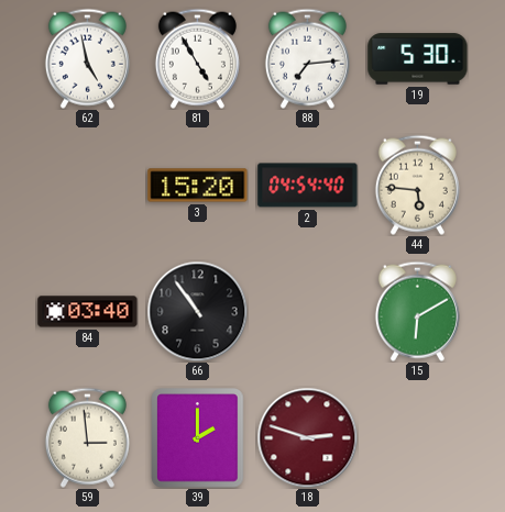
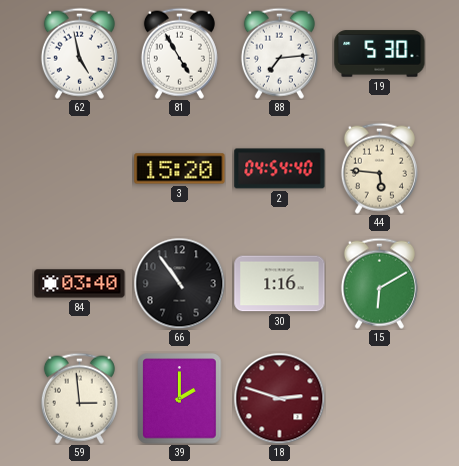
30: none -> 1:16 (280, 284)
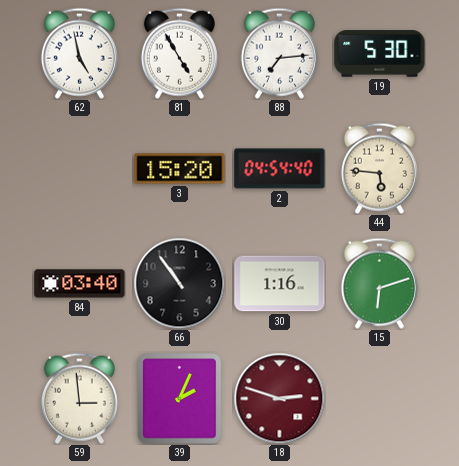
15: 6:10 -> 6:12 (379, 283)
39: 2:00 -> 2:04 (180, 399)
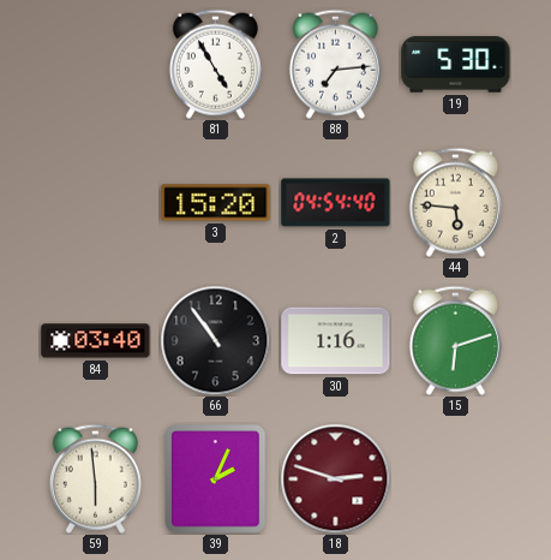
62: 4:58 -> none (79, 53)
59: 2:59 -> 5:59 (95, 478)
